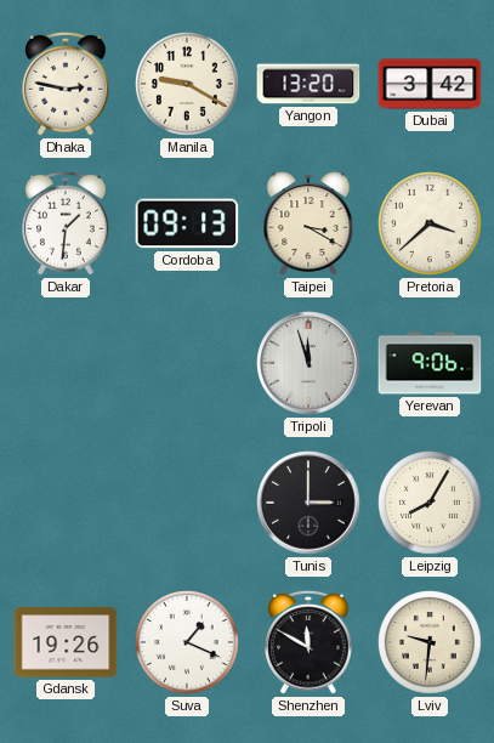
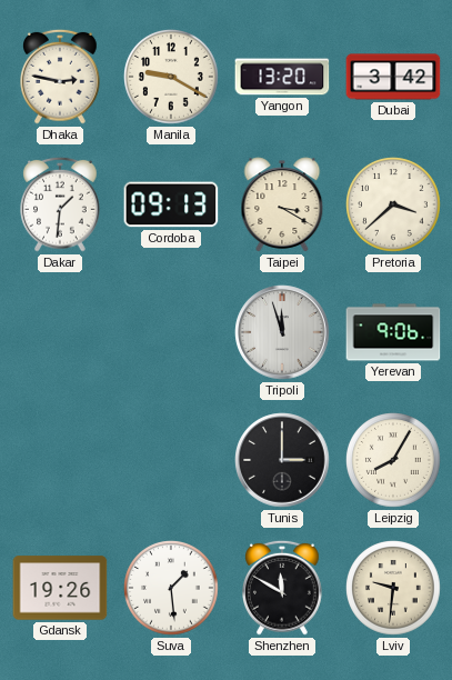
Suva: 1:19 -> 1:29 (171, 588)
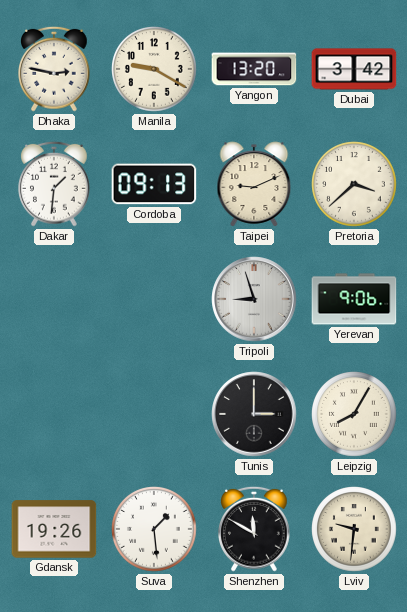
Taipei: 3:20 -> 9:11 (254, 184)
Tripoli: 11:57 -> 8:57 (254, 299)
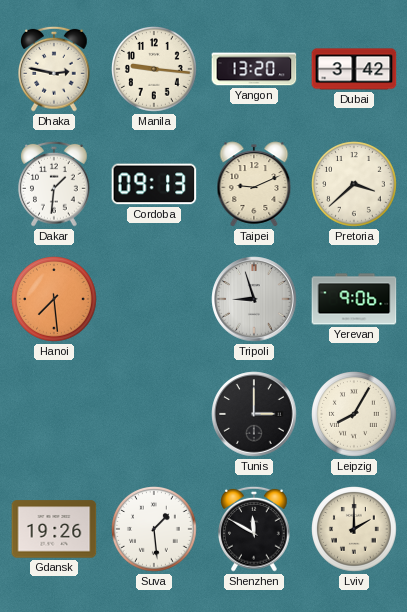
Manila: 9:20 -> 9:16 (154, 69)
Hanoi: none -> 7:29 (54, 299)
Lviv: 9:31 -> 2:00 (354, 529)
